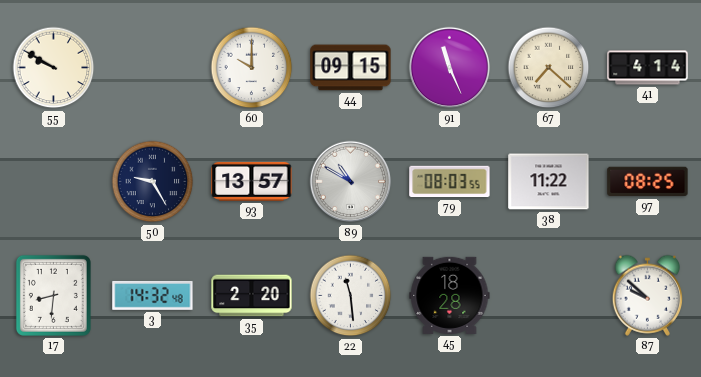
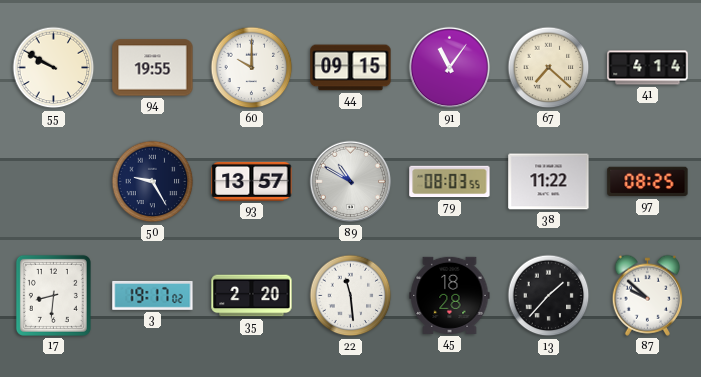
94: none -> 19:55 (153, 68)
91: 11:26 -> 11:06 (450, 68)
3: 14:32 -> 19:17 (153, 296)
13: none -> 1:37 (549, 296)
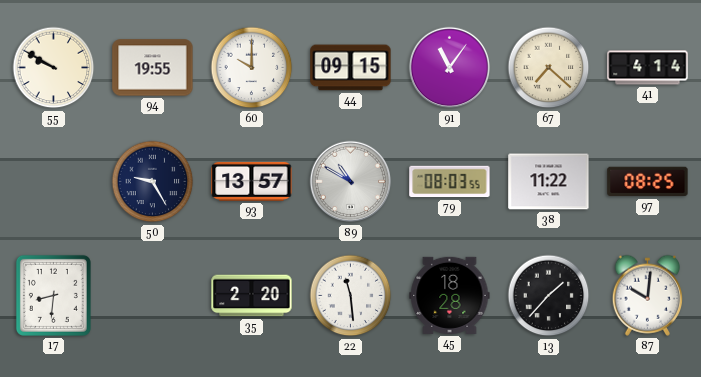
3: 19:17 -> none (153, 296)
87: 9:52 -> 10:01 (647, 295)
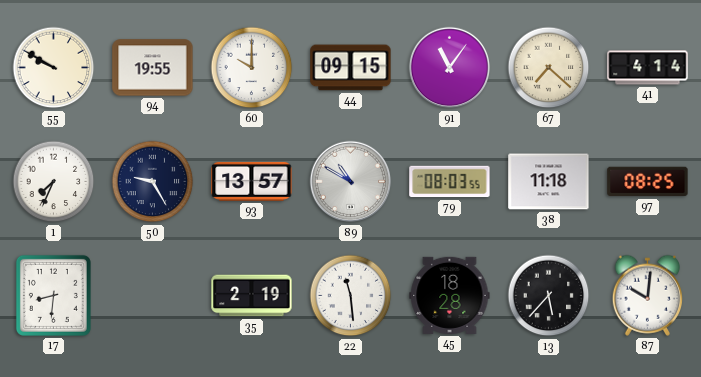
1: none -> 7:34 (54, 182)
38: 11:22 -> 11:18 (549, 182)
35: 2:20 -> 2:19 (252, 296)
13: 1:37 -> 5:37 (549, 296)
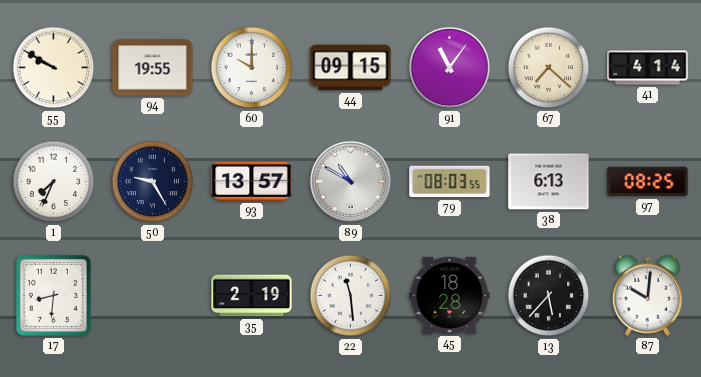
38: 11:18 -> 6:13 (549, 182)
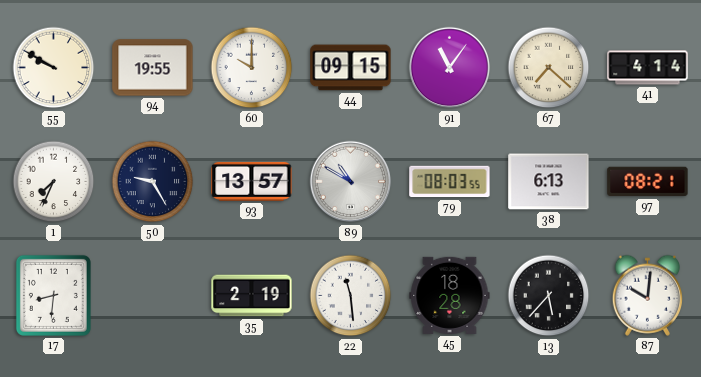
97: 08:25 -> 08:21 (648, 182)
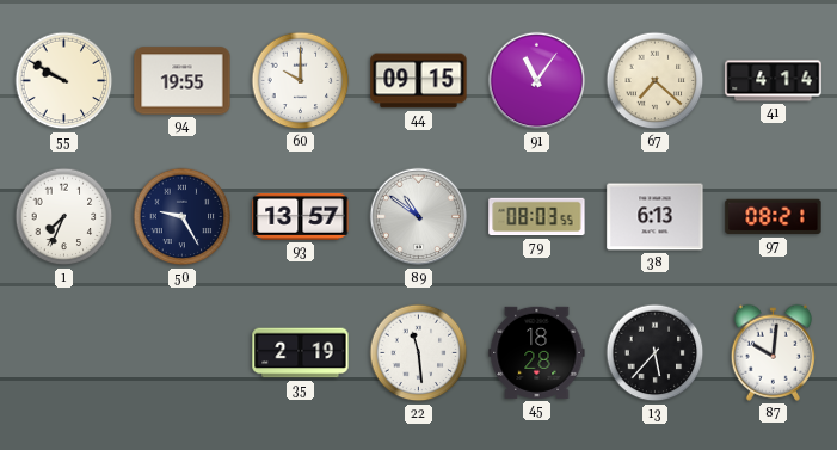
89: 10:50 -> 10:51 (419, 217)
17: 8:31 -> none (53, 295)
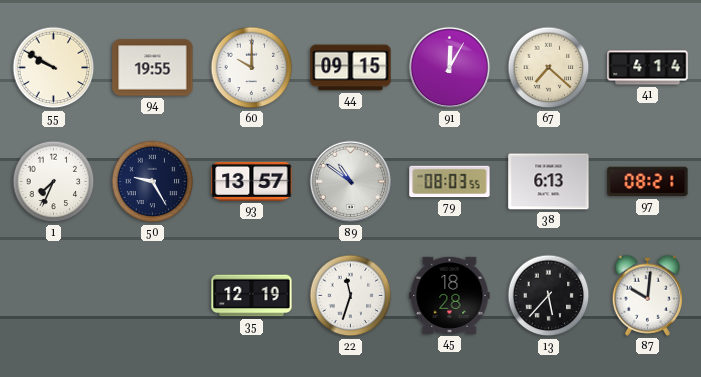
91: 11:06 -> 12:05 (450, 68)
35: 2:19 -> 12:19 (252, 296)
22: 11:29 -> 11:33 (351, 296)
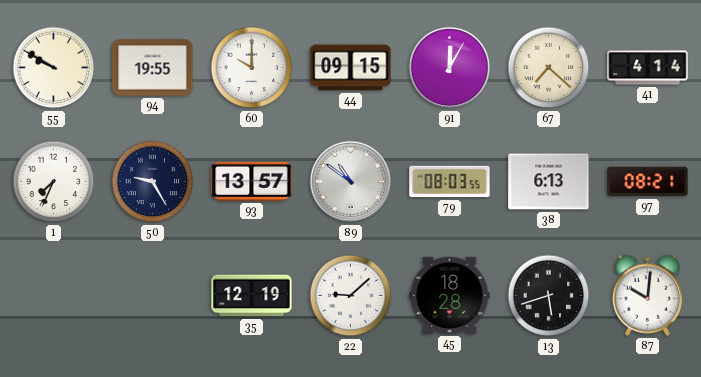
22: 11:33 -> 9:08 (351, 296)
13: 5:37 -> 5:42 (549, 296)
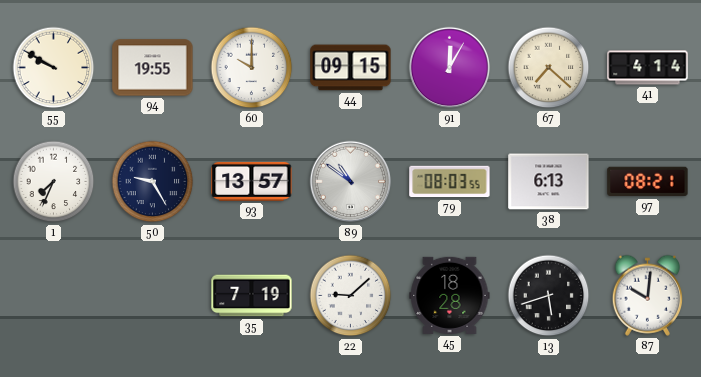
35: 12:19 -> 7:19 (252, 296)
